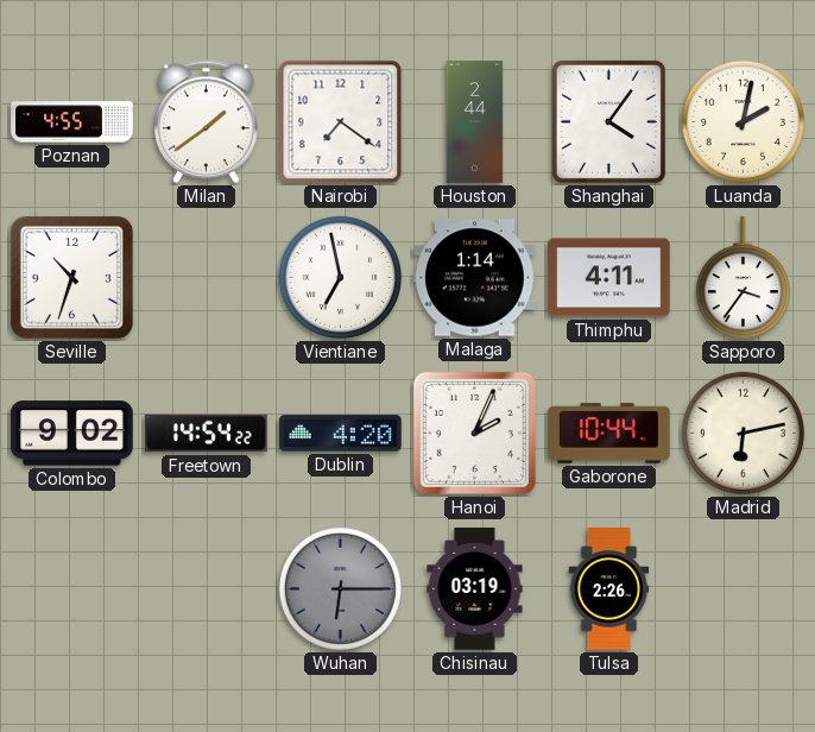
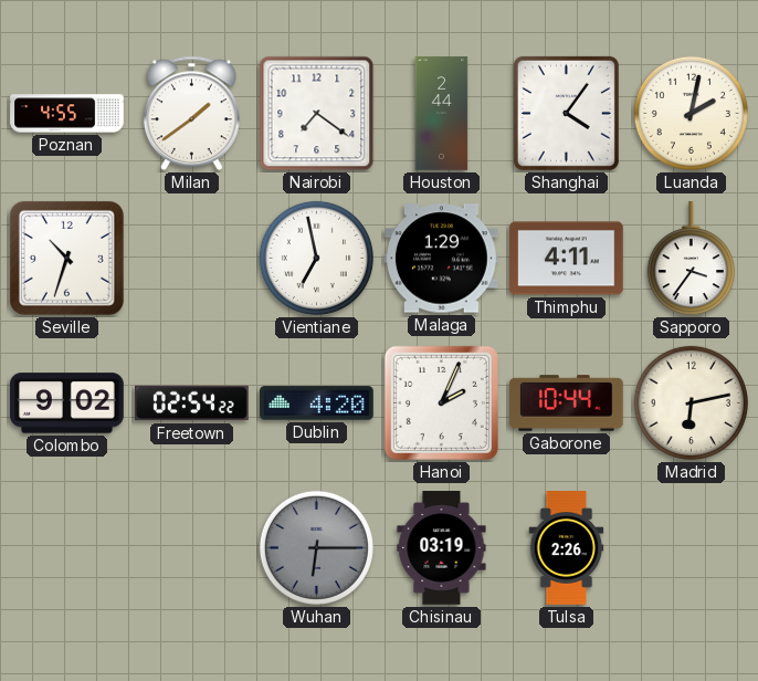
Malaga: 1:14 -> 1:29 (442, 259)
Freetown: 14:54 -> 02:54 (192, 404)
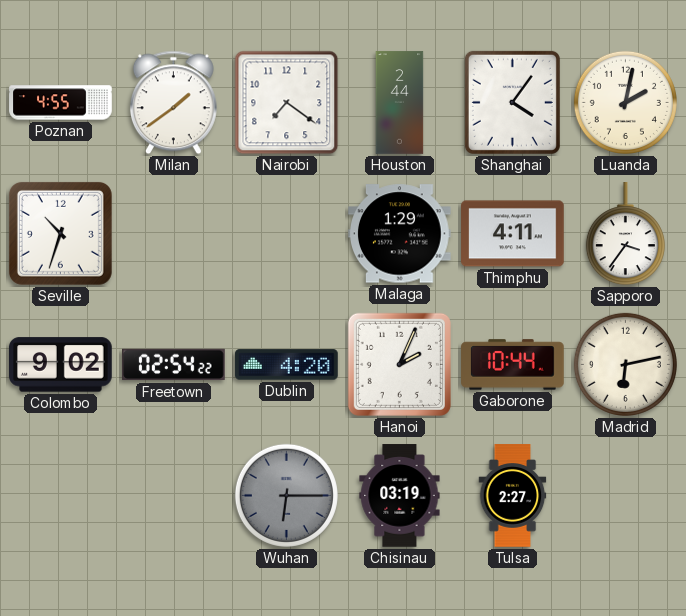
Vientiane: 6:58 -> none (316, 258)
Tulsa: 2:26 -> 2:27 (513, 496)
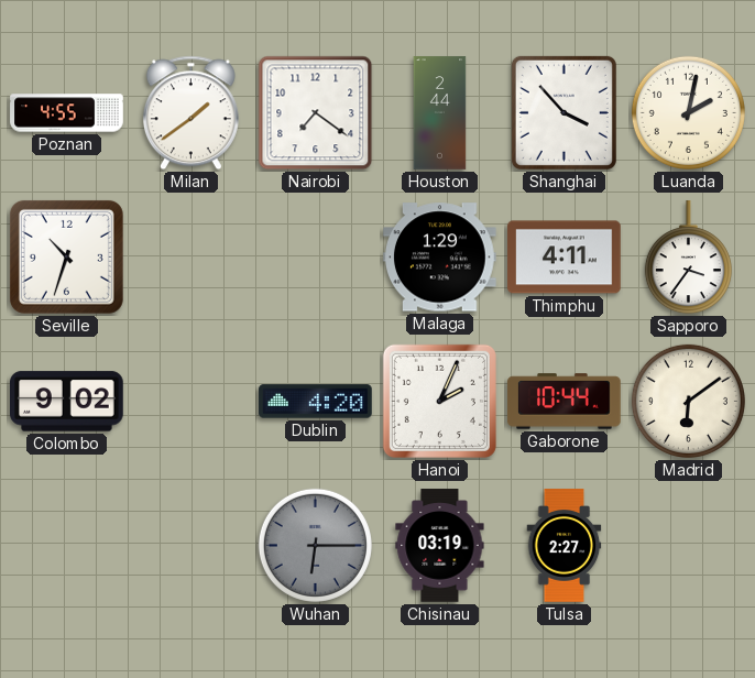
Shanghai: 4:06 -> 3:53 (563, 112)
Freetown: 02:54 -> none (174, 365)
Madrid: 6:13 -> 6:09 (688, 401)
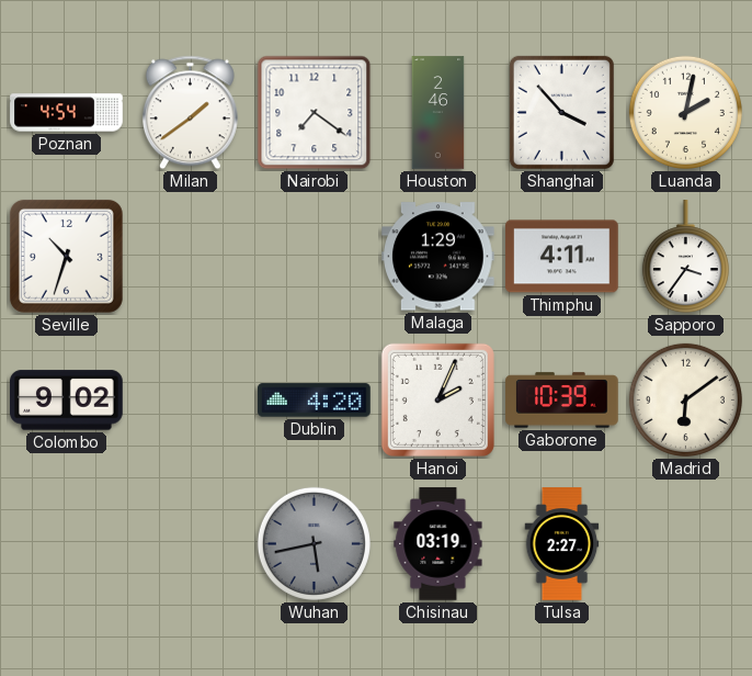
Poznan: 4:55 -> 4:54 (67, 113)
Houston: 2:44 -> 2:46 (438, 113)
Gaborone: 10:44 -> 10:39 (562, 401)
Wuhan: 6:15 -> 5:43 (314, 543)
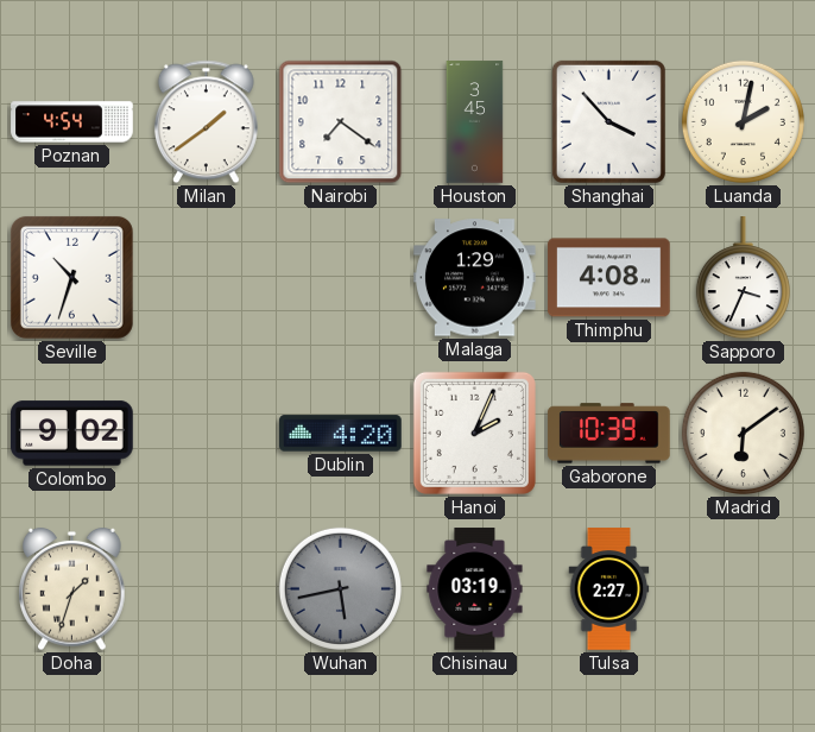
Houston: 2:46 -> 3:45 (475, 122)
Thimphu: 4:11 -> 4:08 (609, 278)
Sapporo: 3:36 -> 3:34 (743, 278)
Doha: none -> 1:33 (72, 589)
